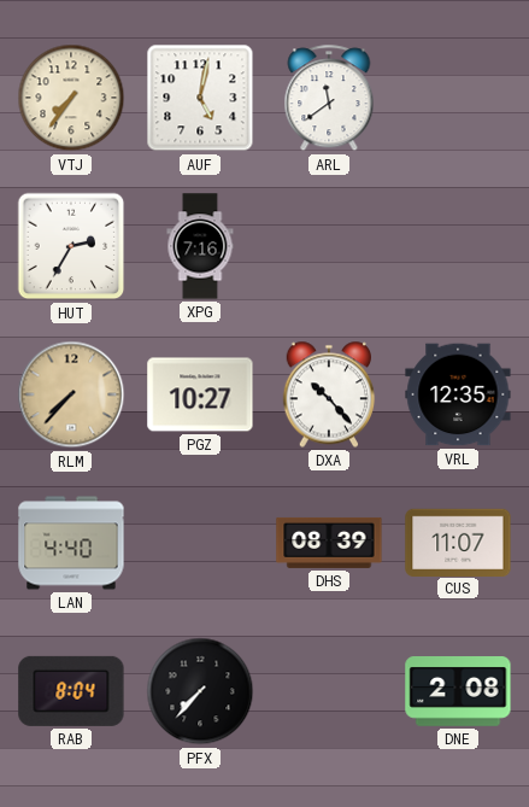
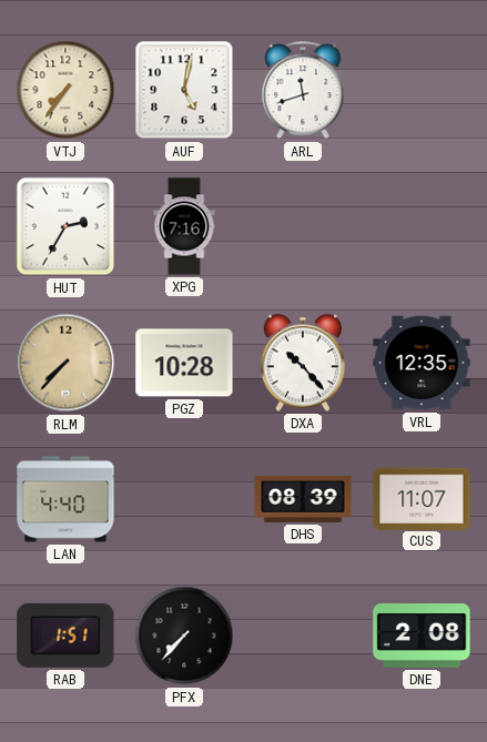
ARL: 11:39 -> 11:42 (303, 91)
PGZ: 10:27 -> 10:28 (184, 363)
RAB: 8:04 -> 1:51 (65, 636)
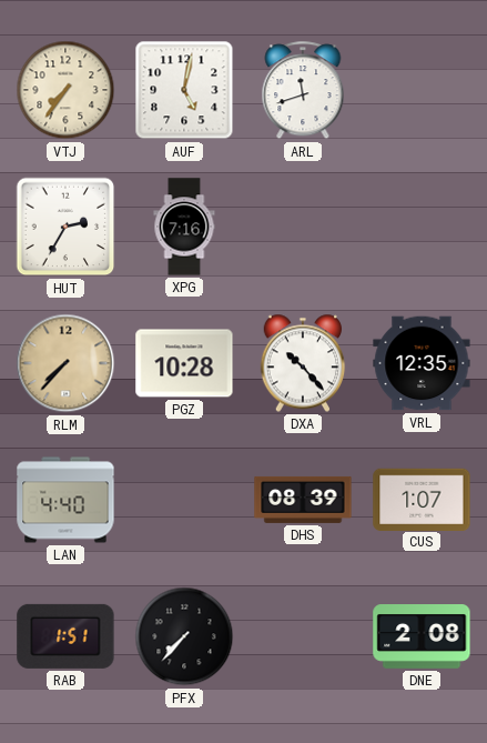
CUS: 11:07 -> 1:07 (422, 499)
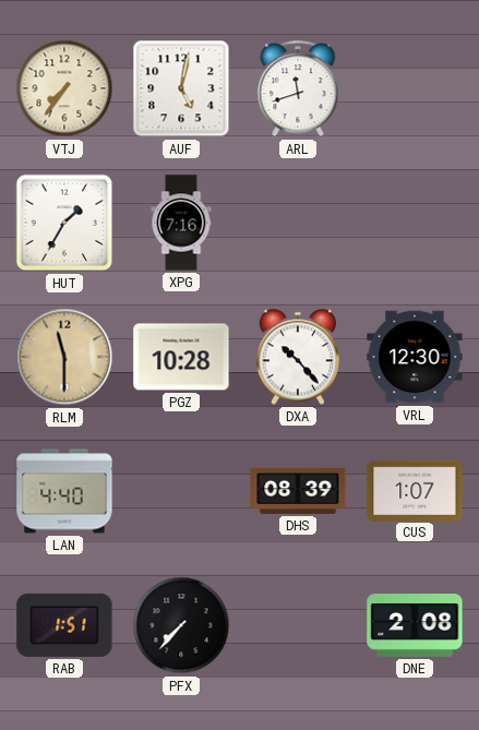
HUT: 2:35 -> 1:35 (64, 223)
RLM: 7:37 -> 11:30 (64, 357)
VRL: 12:35 -> 12:30 (415, 357)
